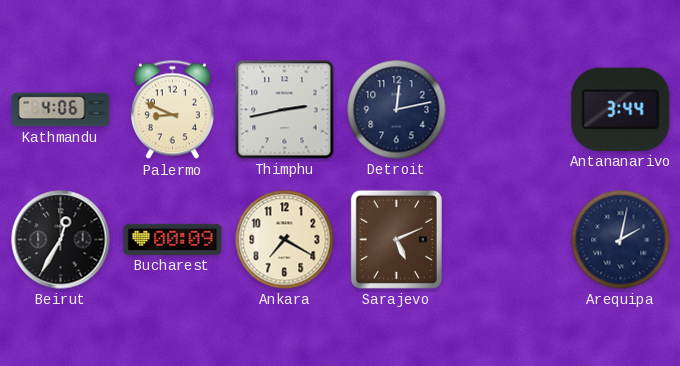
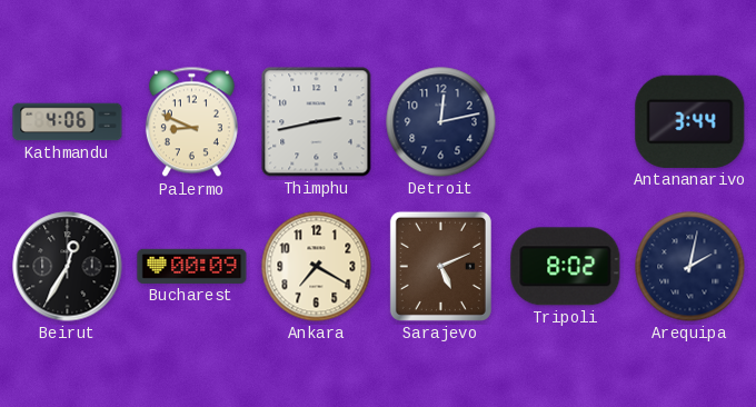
Tripoli: none -> 8:02 (566, 267)
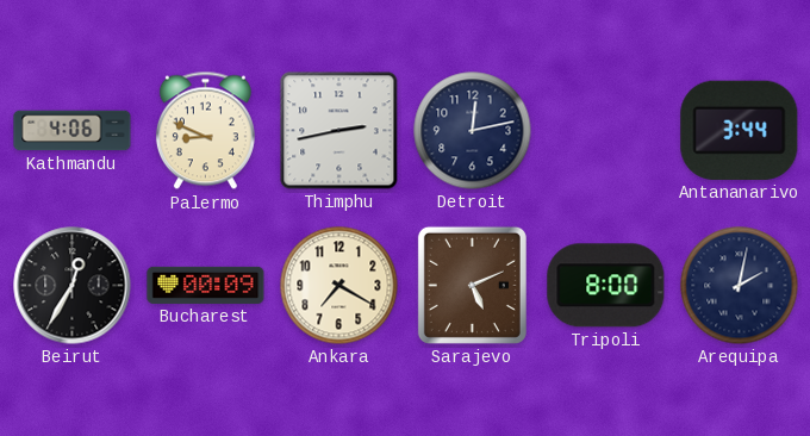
Tripoli: 8:02 -> 8:00 (606, 286)
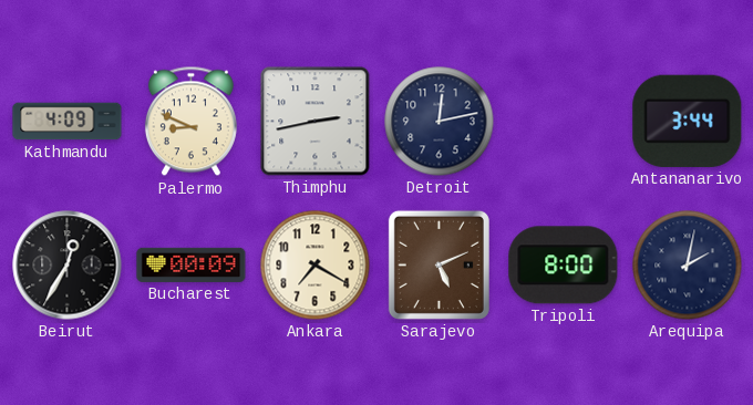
Kathmandu: 4:06 -> 4:09 (68, 122)
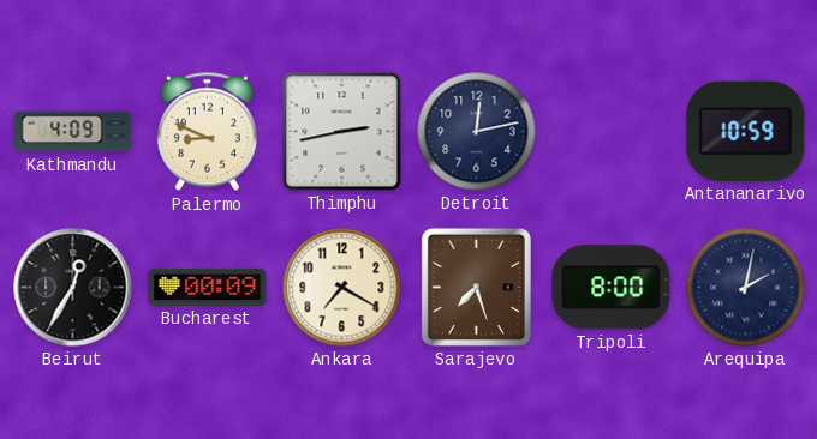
Antananarivo: 3:44 -> 10:59 (746, 131)
Sarajevo: 5:11 -> 7:27 (476, 287)
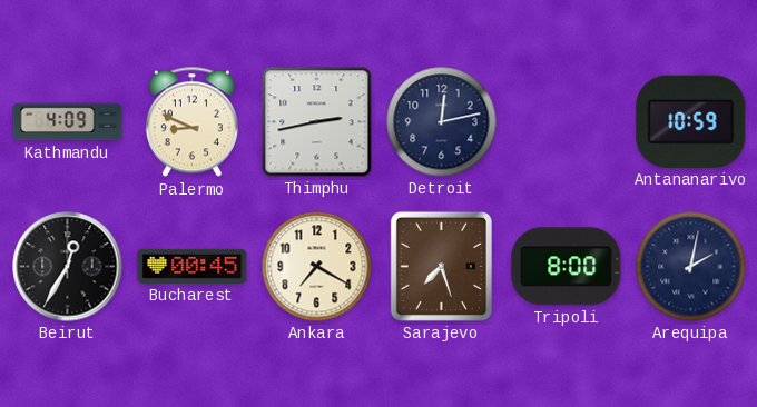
Bucharest: 00:09 -> 00:45 (193, 266)
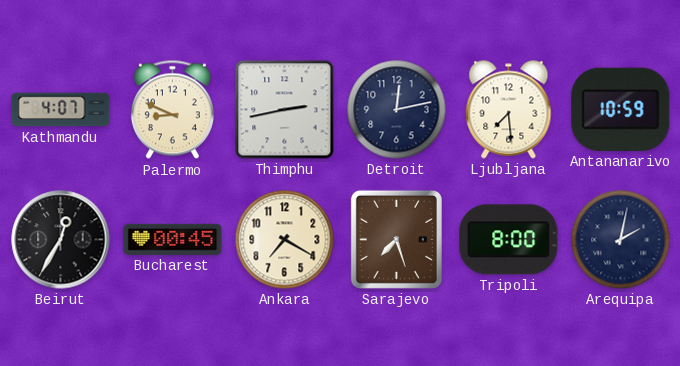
Kathmandu: 4:09 -> 4:07 (61, 110)
Ljubljana: none -> 7:29 (509, 110)
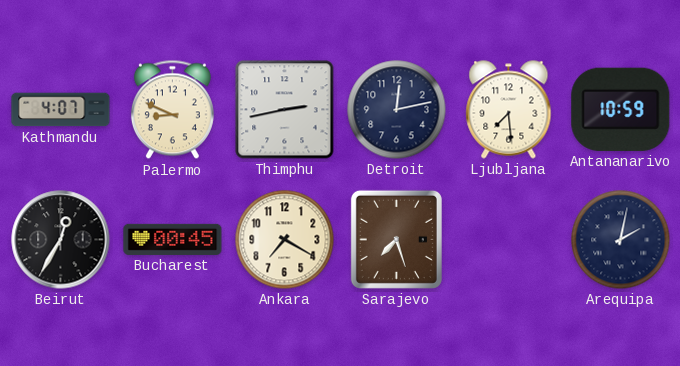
Tripoli: 8:00 -> none (509, 240)
